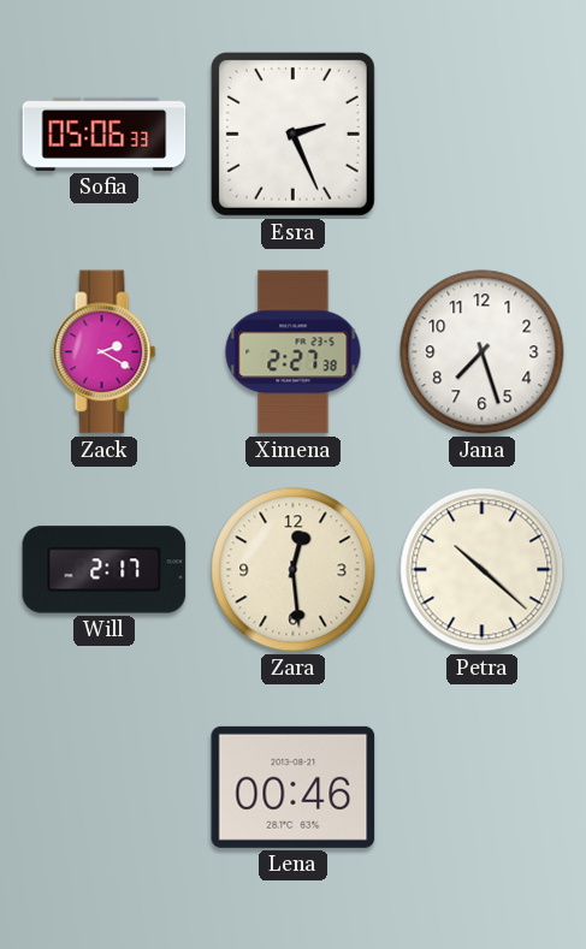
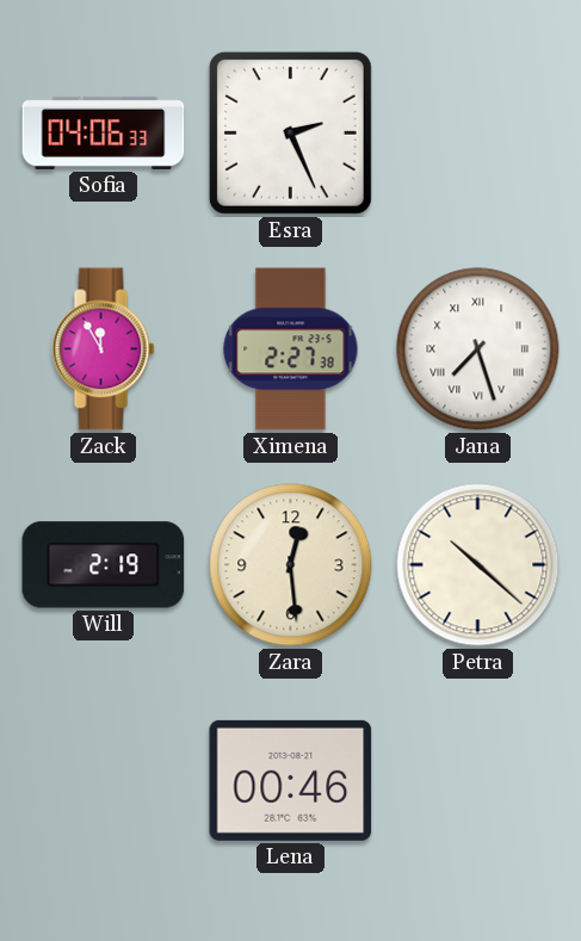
Sofia: 05:06 -> 04:06 (104, 132)
Zack: 2:20 -> 11:55 (104, 349)
Jana numerals: Arabic -> Roman (478, 349)
Will: 2:17 -> 2:19 (104, 565)
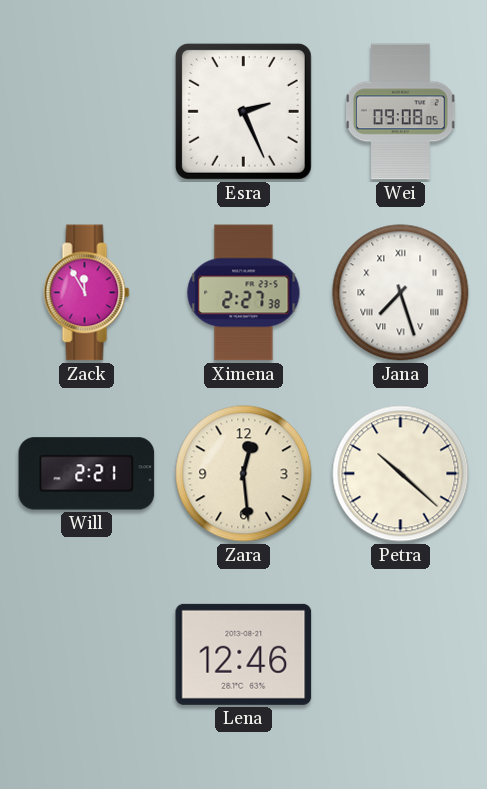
Sofia: 04:06 -> none (104, 132)
Wei: none -> 09:08 (401, 112)
Will: 2:19 -> 2:21 (87, 474)
Lena: 00:46 -> 12:46 (244, 654)
